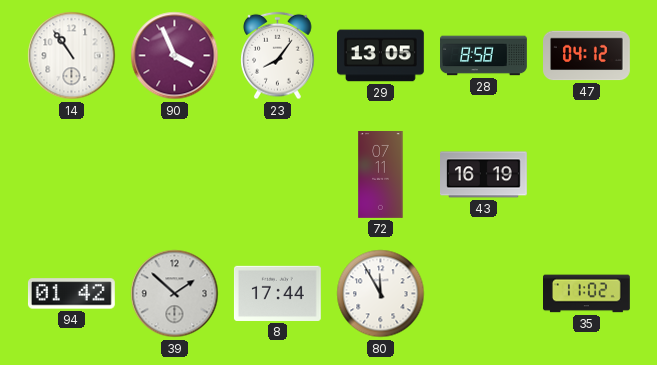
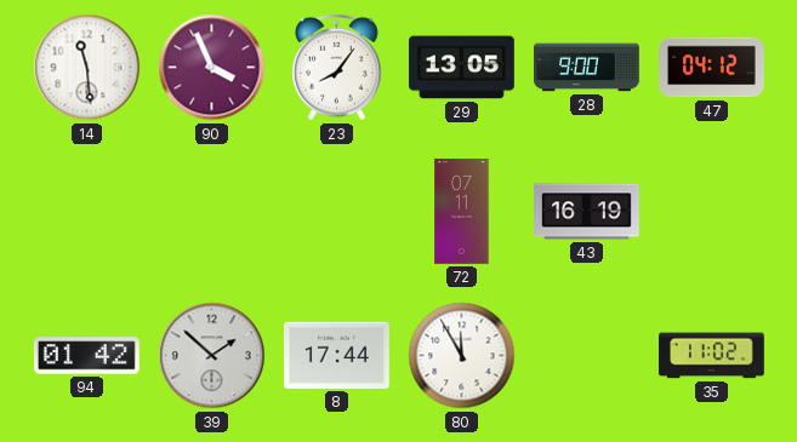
14: 10:54 -> 11:29 (87, 68)
28: 8:58 -> 9:00 (587, 68)
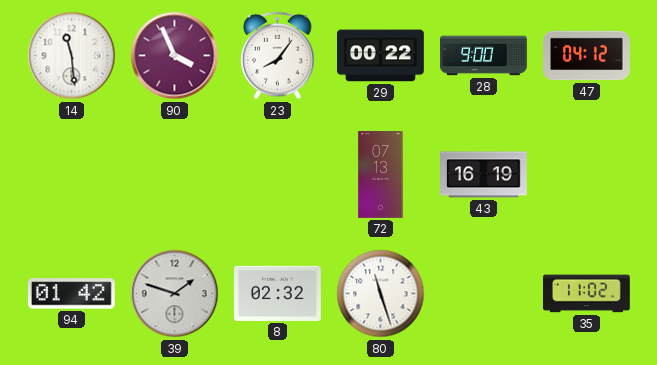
29: 13:05 -> 00:22 (381, 56)
72: 07:11 -> 07:13 (381, 175)
39: 1:52 -> 1:48 (175, 294)
8: 17:44 -> 02:32 (277, 293)
80: 11:55 -> 11:27 (381, 294)
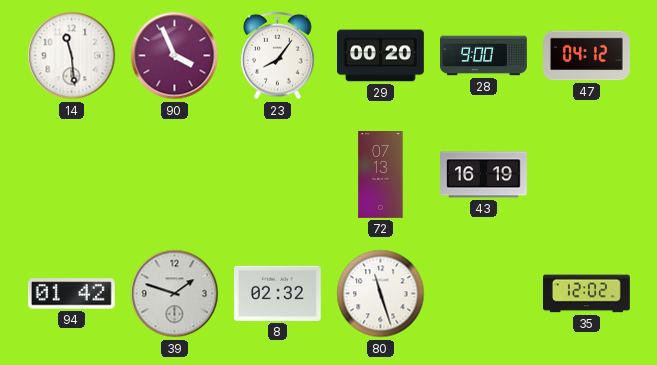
29: 00:22 -> 00:20 (381, 56)
35: 11:02 -> 12:02 (587, 294)
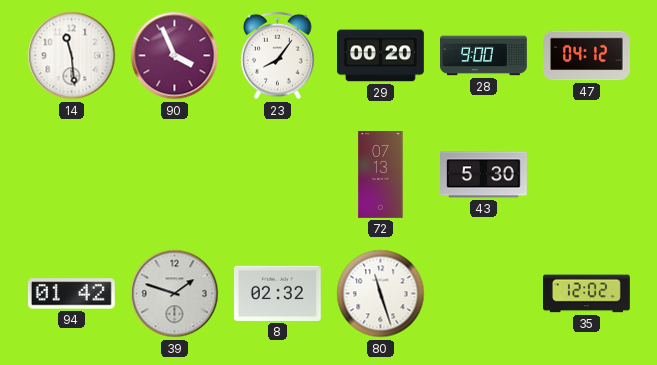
43: 16:19 -> 5:30 (484, 175)
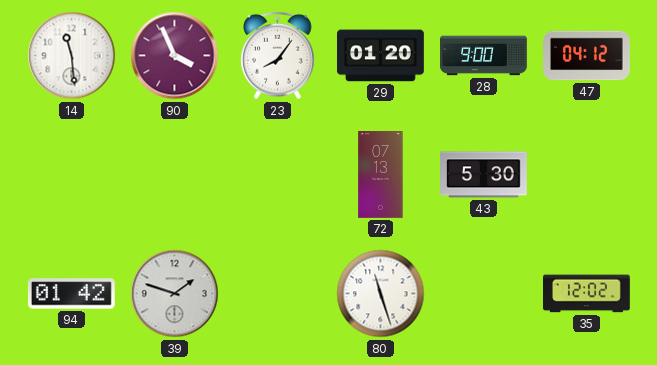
29: 00:20 -> 01:20 (381, 56)
8: 02:32 -> none (277, 293)
